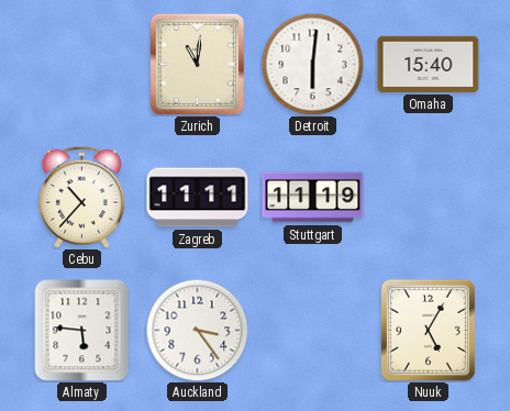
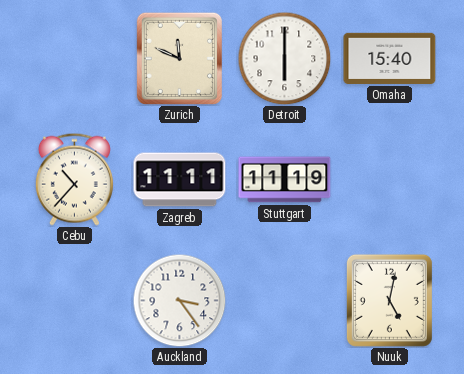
Zurich: 11:01 -> 11:49 (179, 58)
Detroit: 6:01 -> 6:00 (284, 58)
Almaty: 5:46 -> none (82, 331)
Nuuk: 5:05 -> 5:02 (389, 300)
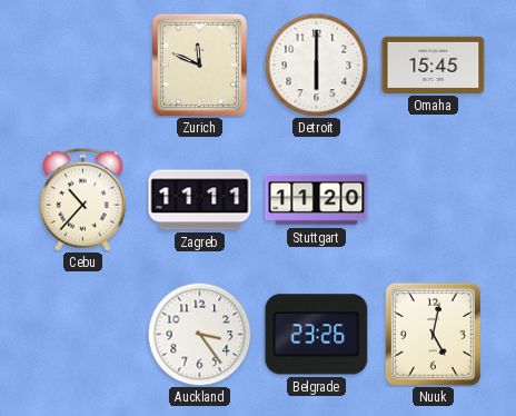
Omaha: 15:40 -> 15:45 (434, 65)
Stuttgart: 11:19 -> 11:20 (317, 200)
Belgrade: none -> 23:26 (317, 335)
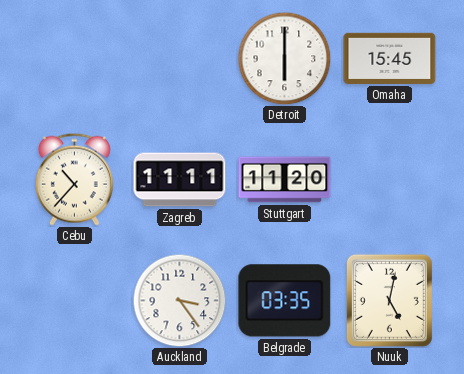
Zurich: 11:49 -> none (199, 65)
Belgrade: 23:26 -> 03:35 (285, 301)
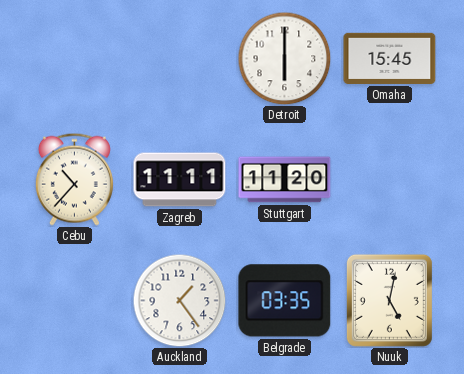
Auckland: 3:24 -> 1:24 (179, 300)
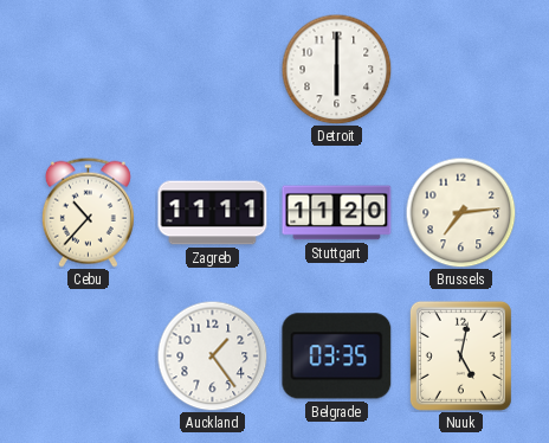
Omaha: 15:45 -> none (390, 58)
Brussels: none -> 7:14 (460, 212)
